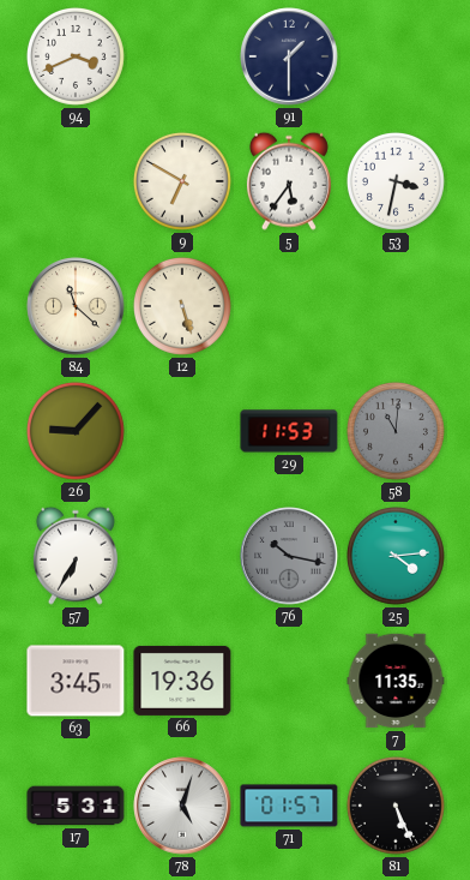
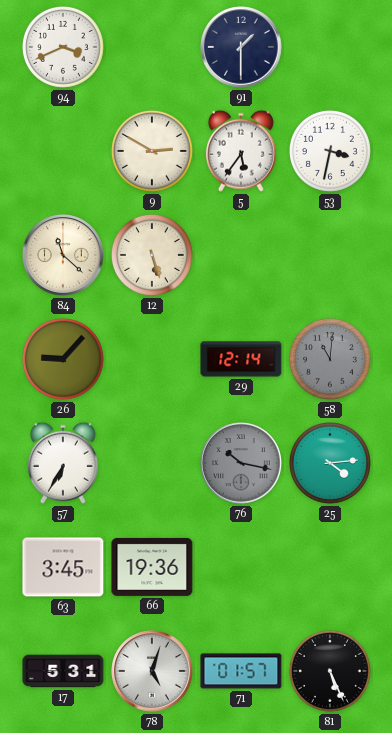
9: 6:50 -> 2:50 (152, 151)
29: 11:53 -> 12:14 (241, 359)
7: 11:35 -> none (396, 681)
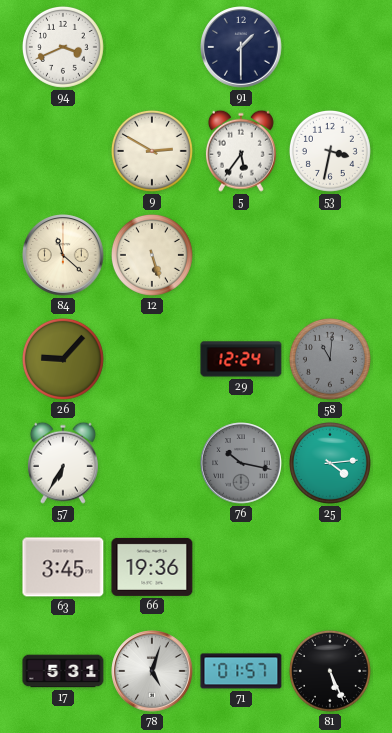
29: 12:14 -> 12:24 (241, 359)
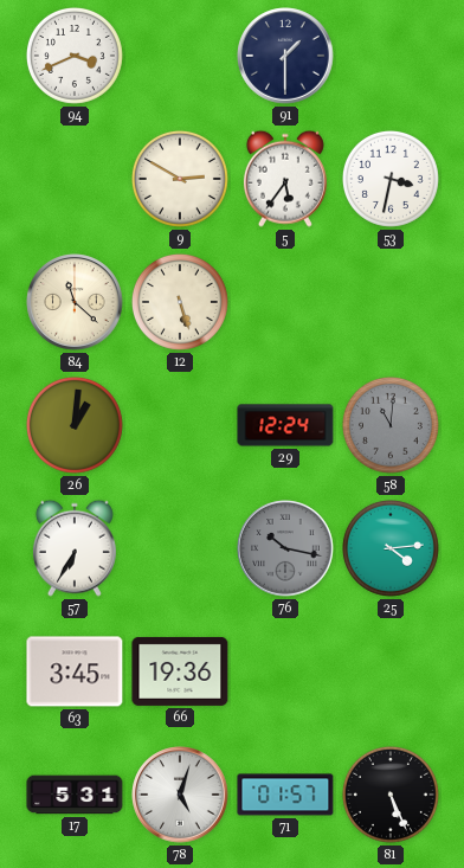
26: 9:07 -> 1:01 (75, 425)
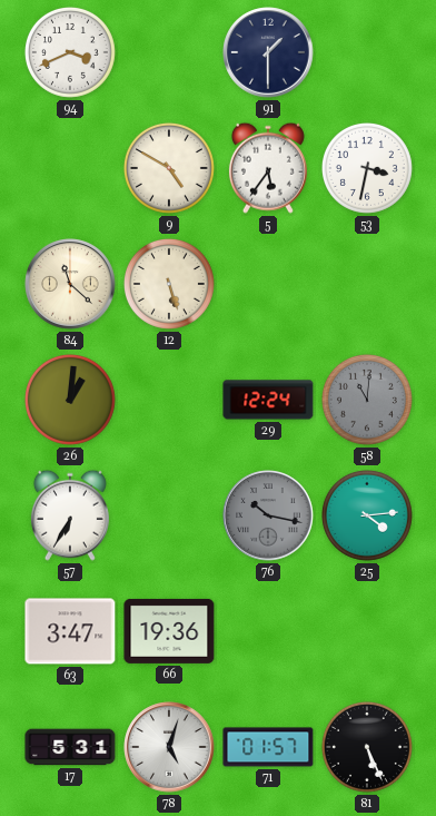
9: 2:50 -> 4:50 (169, 168)
63: 3:45 -> 3:47 (70, 631)
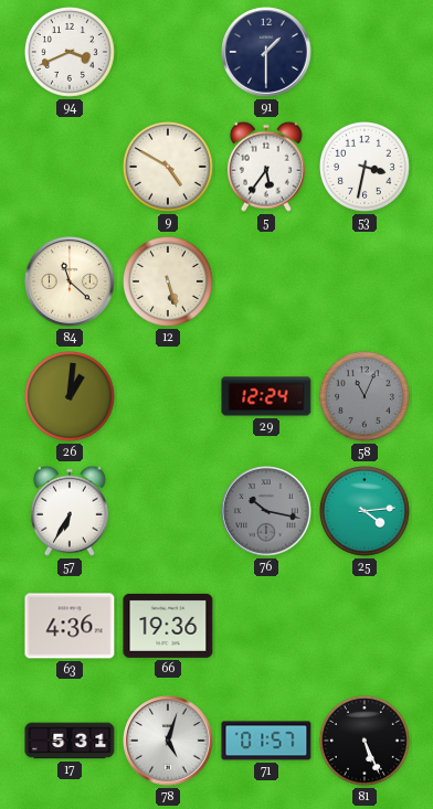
58: 11:01 -> 11:04 (365, 396)
63: 3:47 -> 4:36 (70, 626)
